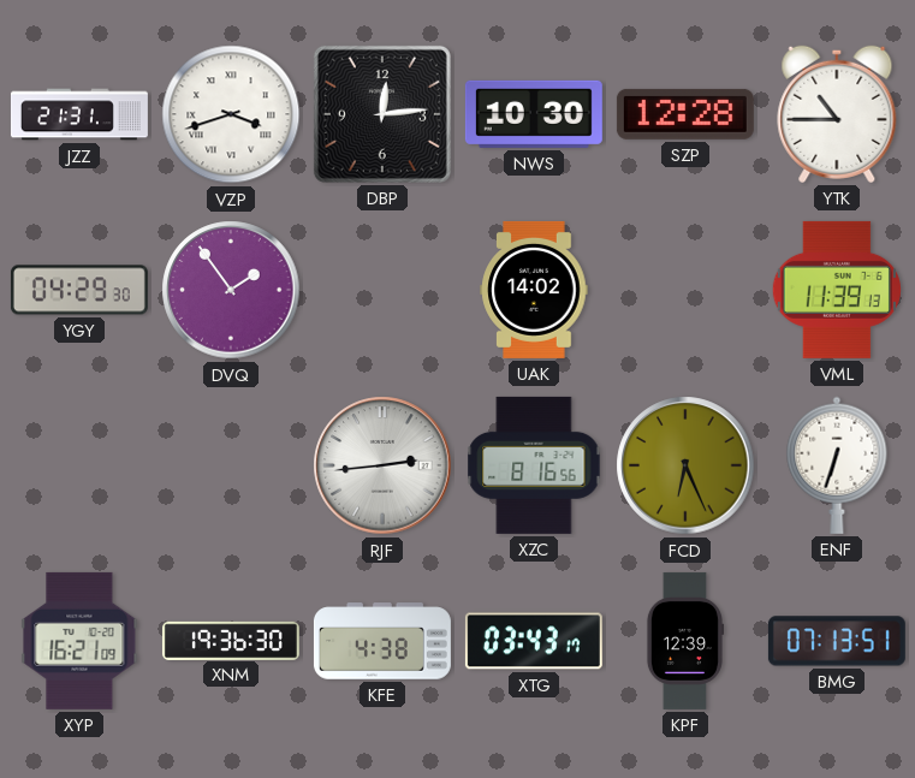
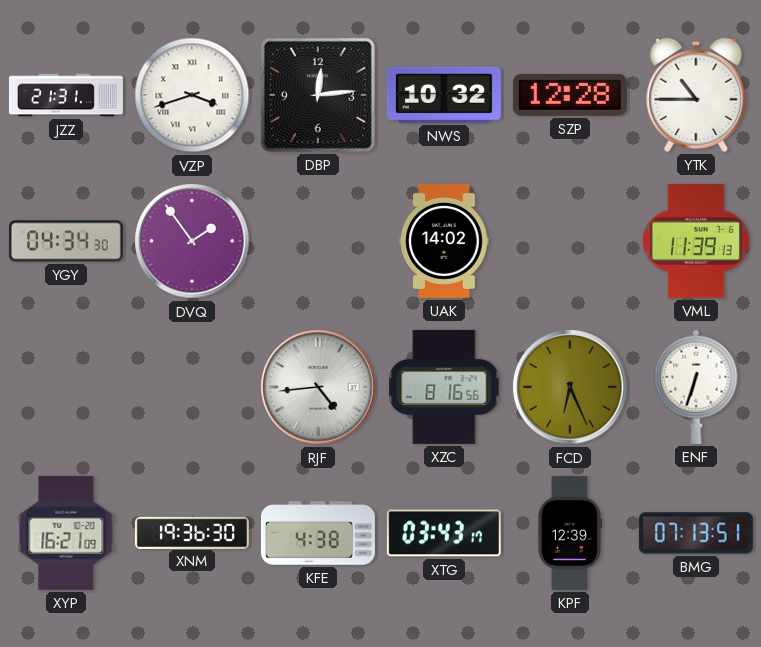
NWS: 10:30 -> 10:32 (444, 95)
YGY: 04:29 -> 04:34 (66, 241)
RJF: 2:44 -> 4:44 (318, 387)
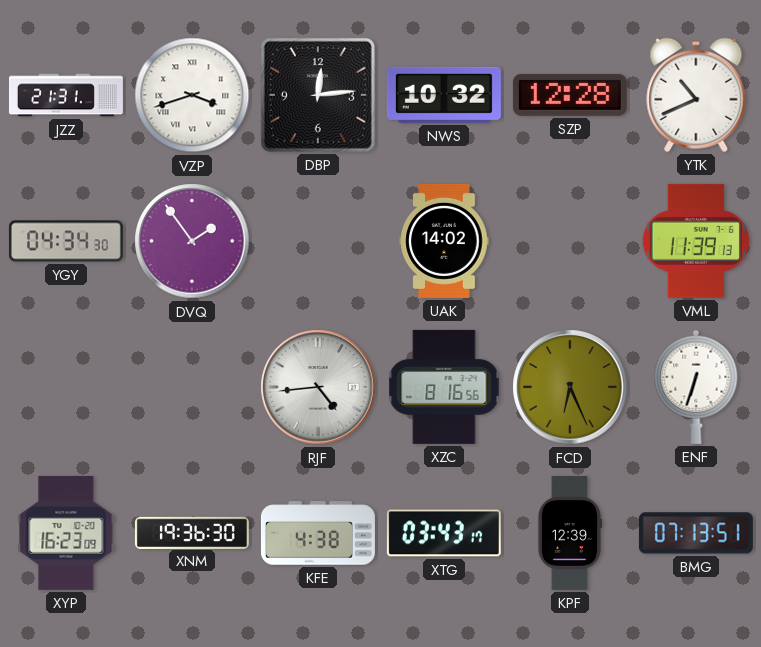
YTK: 10:45 -> 10:41 (696, 95)
XYP: 16:21 -> 16:23 (66, 533)
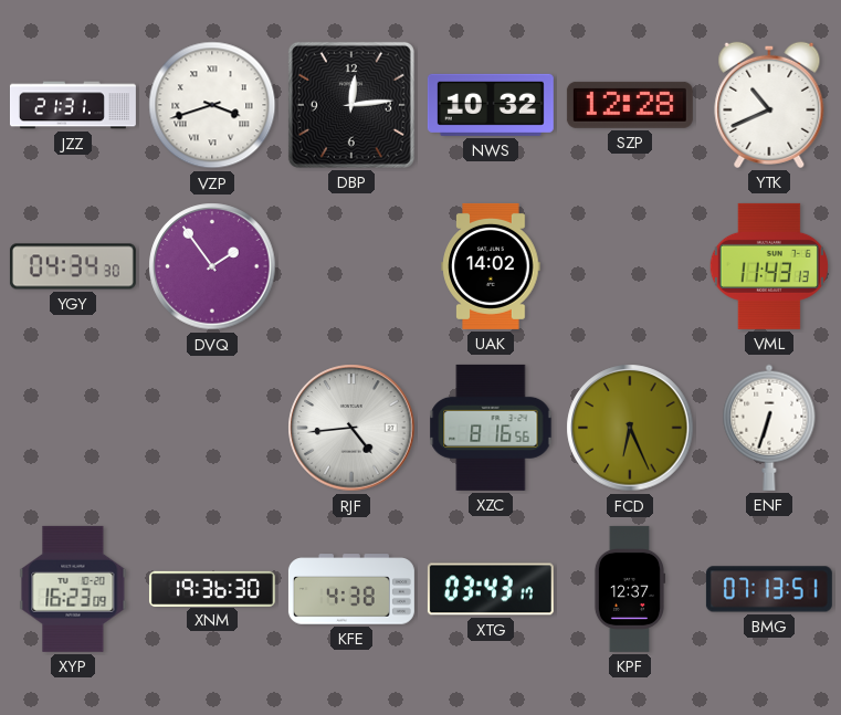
VML: 11:39 -> 11:43 (769, 266)
KPF: 12:39 -> 12:37 (629, 589)
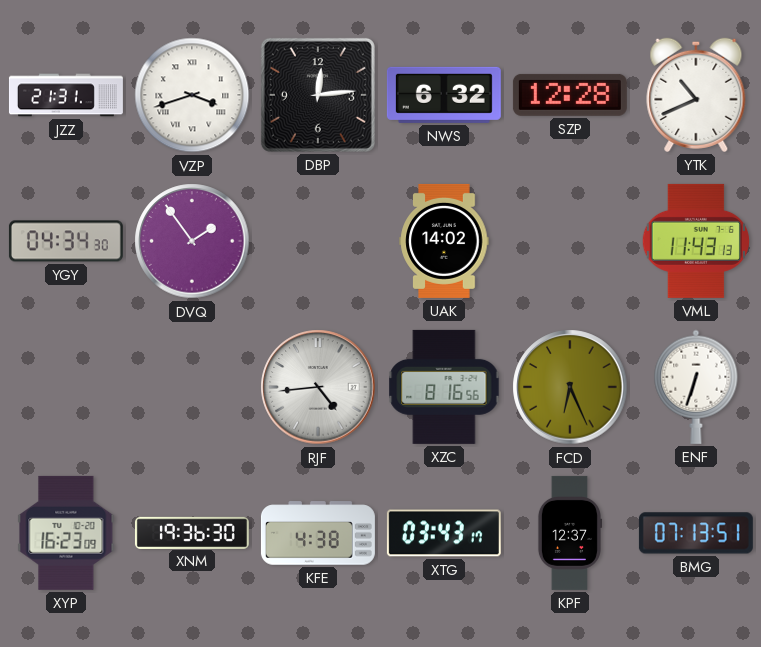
NWS: 10:32 -> 6:32 (444, 95)
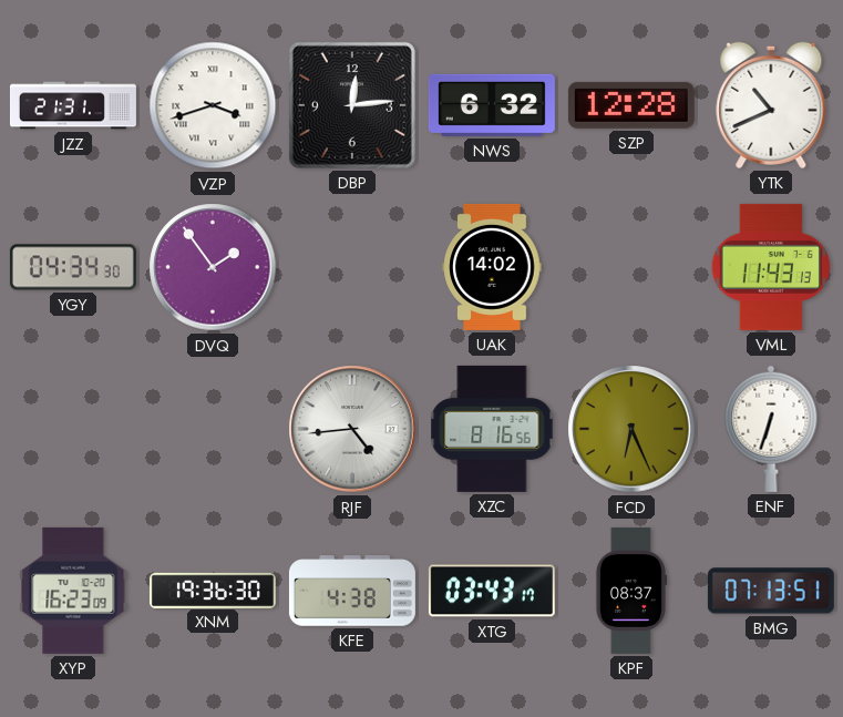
KPF: 12:37 -> 08:37 (630, 591)
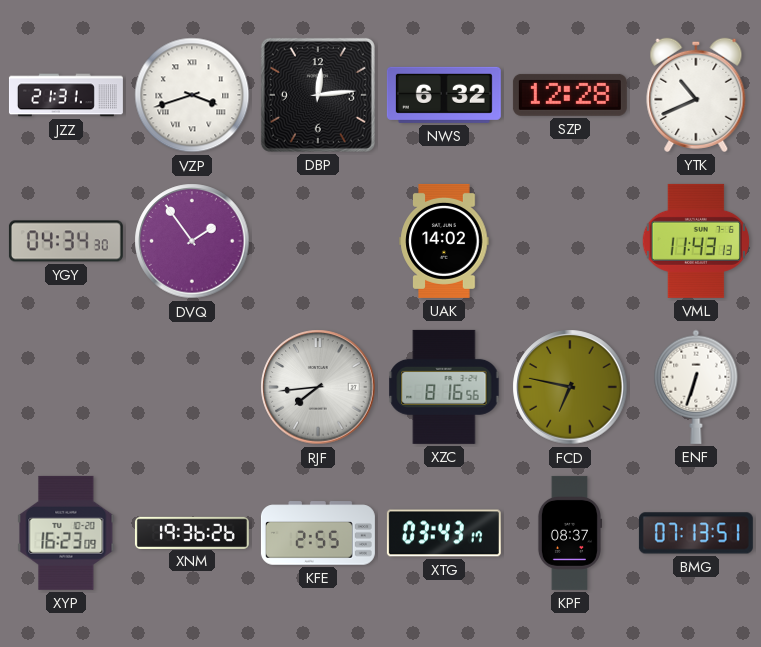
RJF: 4:44 -> 7:44 (318, 387)
FCD: 6:26 -> 6:47 (570, 387)
XNM: 19:36:30 -> 19:36:26 (192, 532)
KFE: 4:38 -> 2:55 (318, 533)
